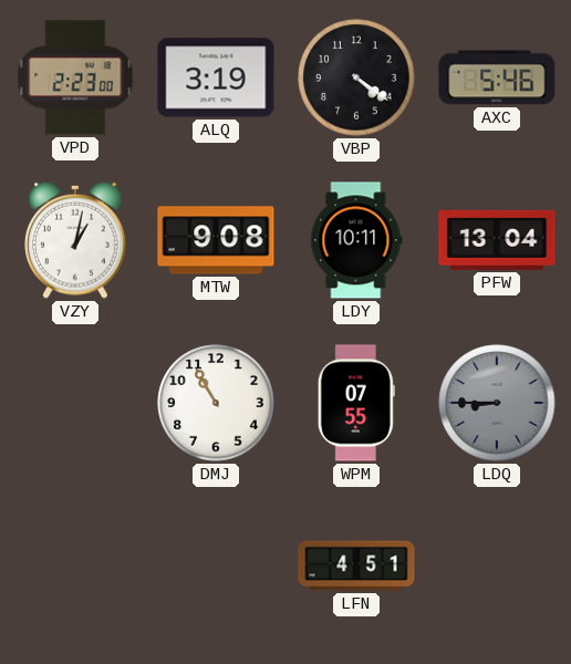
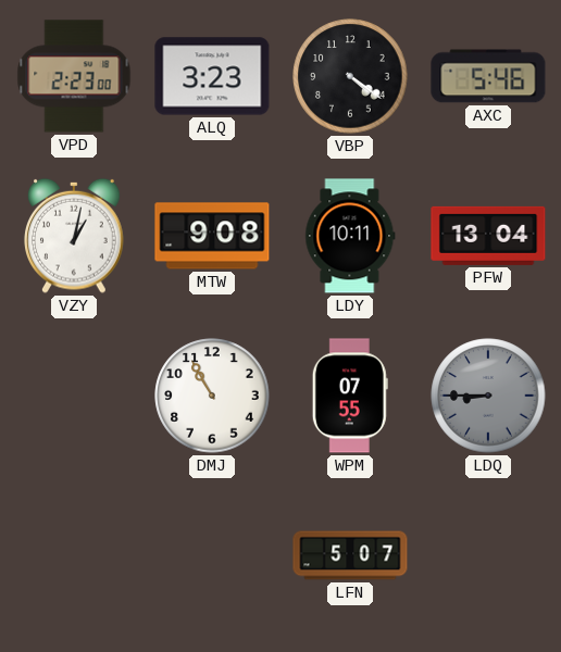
ALQ: 3:19 -> 3:23 (212, 76)
LFN: 4:51 -> 5:07 (350, 555)
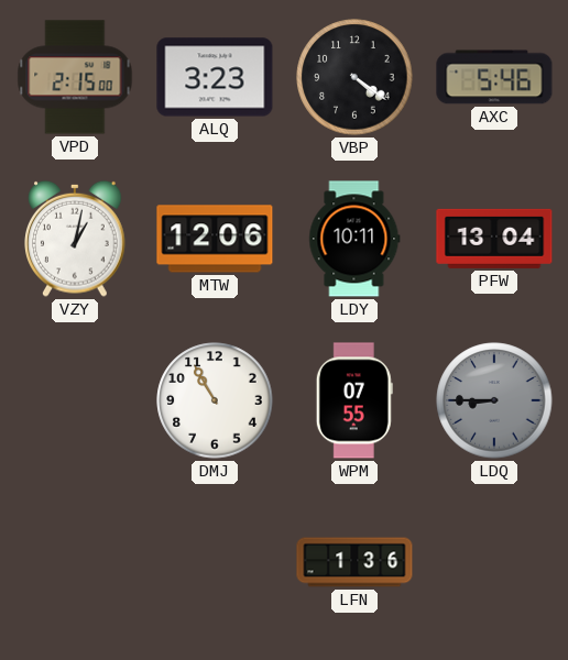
VPD: 2:23 -> 2:15 (75, 77)
MTW: 9:08 -> 12:06 (215, 239)
LFN: 5:07 -> 1:36 (354, 562)
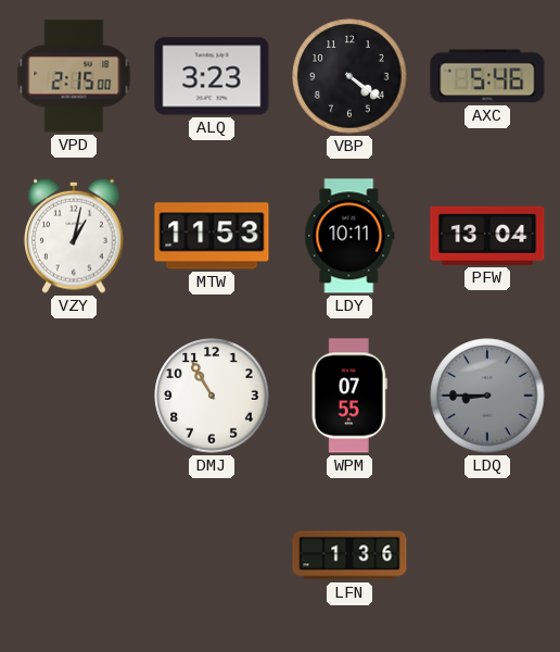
MTW: 12:06 -> 11:53 (212, 236)
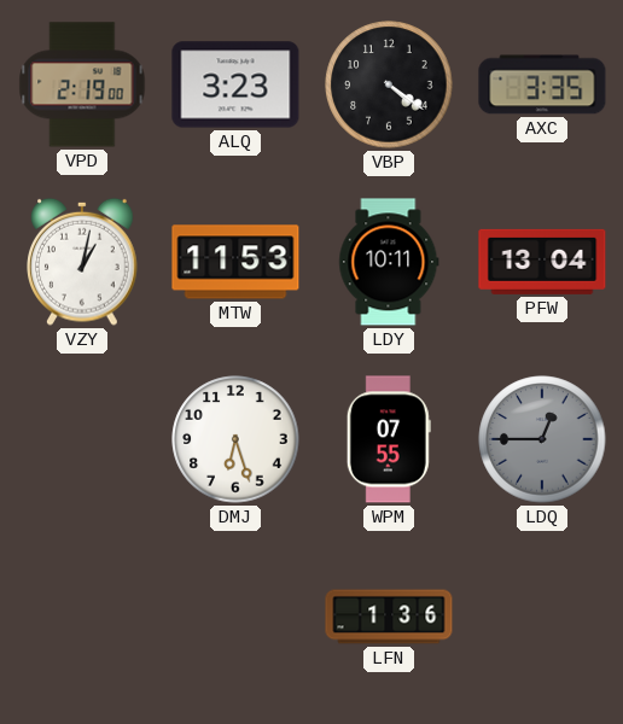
VPD: 2:15 -> 2:19 (82, 84)
AXC: 5:46 -> 3:35 (542, 84)
DMJ: 10:55 -> 6:27 (235, 439)
LDQ: 8:45 -> 12:45 (542, 439)
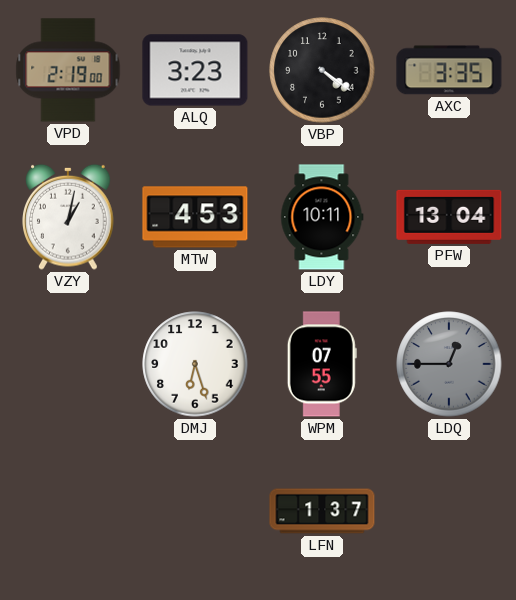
MTW: 11:53 -> 4:53 (195, 217)
LFN: 1:36 -> 1:37 (322, 511)
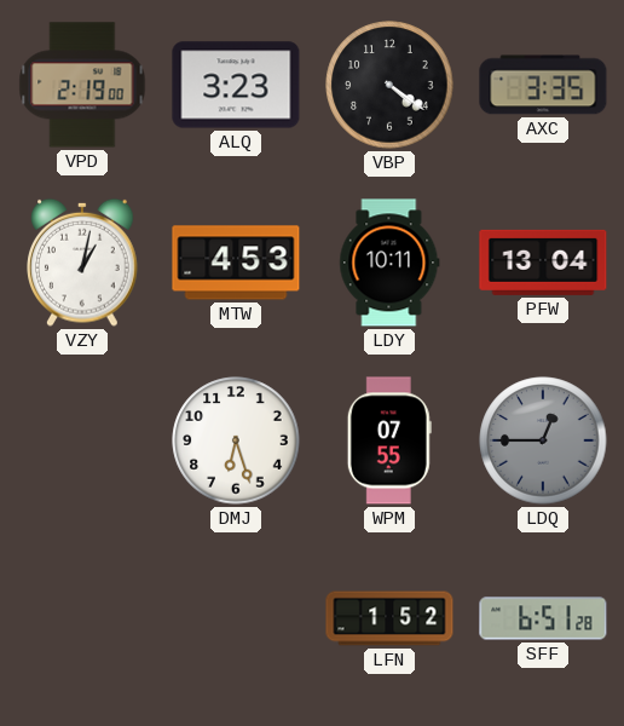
LFN: 1:37 -> 1:52 (389, 618)
SFF: none -> 6:51 (543, 618)
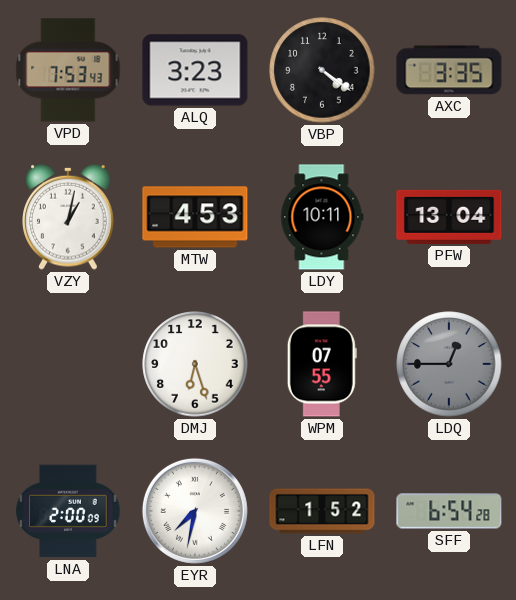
VPD: 2:19 -> 7:53 (68, 70)
LNA: none -> 2:00 (68, 511)
EYR: none -> 7:32 (195, 511)
SFF: 6:51 -> 6:54 (449, 511)
